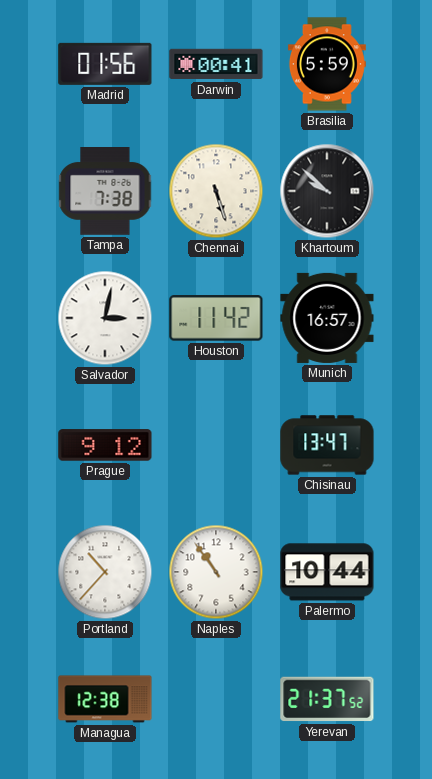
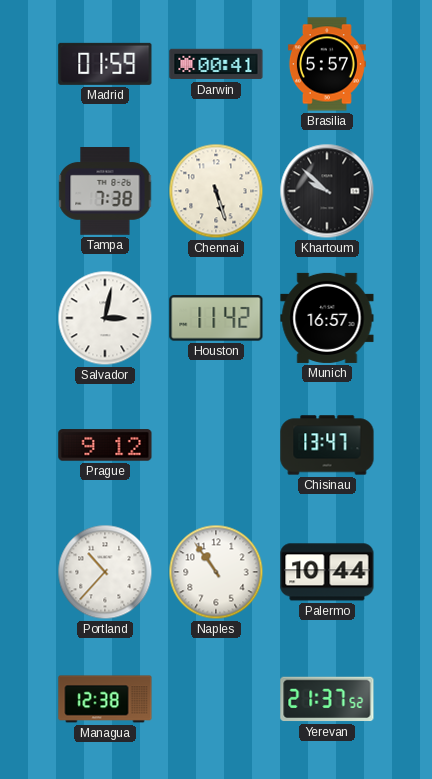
Madrid: 01:56 -> 01:59 (105, 64)
Brasilia: 5:59 -> 5:57 (327, 64)
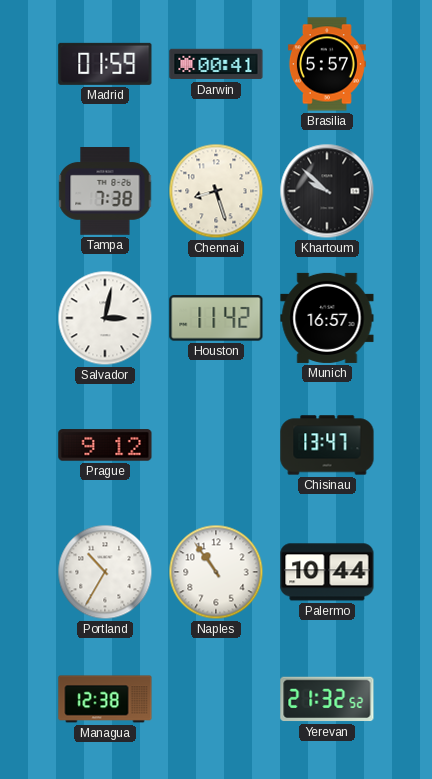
Chennai: 5:27 -> 8:27 (216, 191)
Portland: 10:37 -> 10:35 (105, 572)
Yerevan: 21:37 -> 21:32 (327, 699)
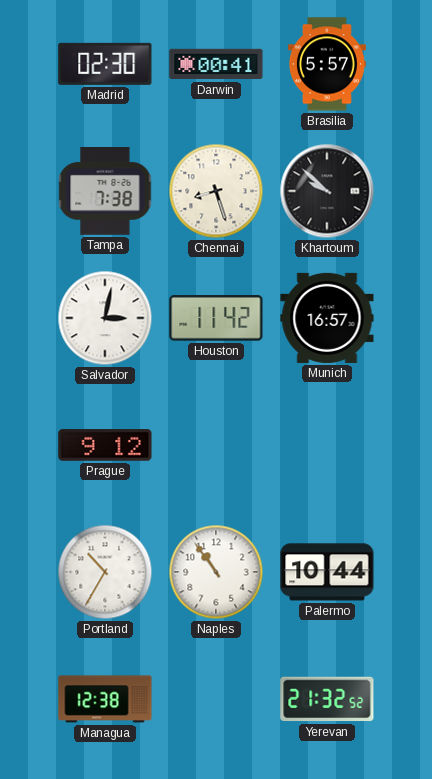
Madrid: 01:59 -> 02:30 (105, 64)
Chisinau: 13:47 -> none (327, 445)
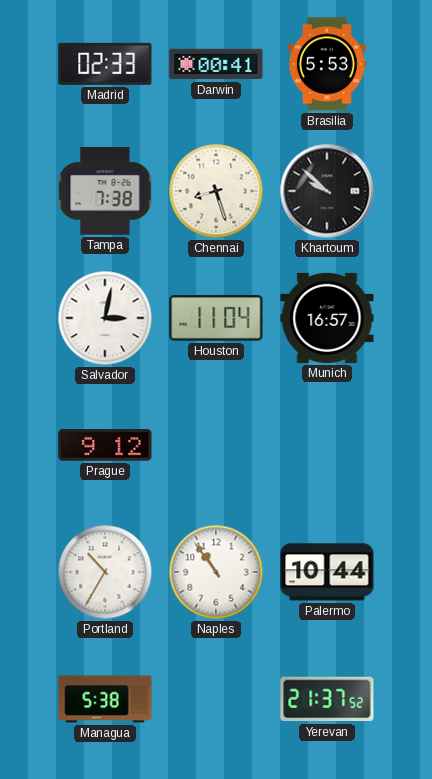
Madrid: 02:30 -> 02:33 (105, 64)
Brasilia: 5:57 -> 5:53 (327, 64)
Houston: 11:42 -> 11:04 (216, 318)
Managua: 12:38 -> 5:38 (105, 699)
Yerevan: 21:32 -> 21:37 (327, 699)
